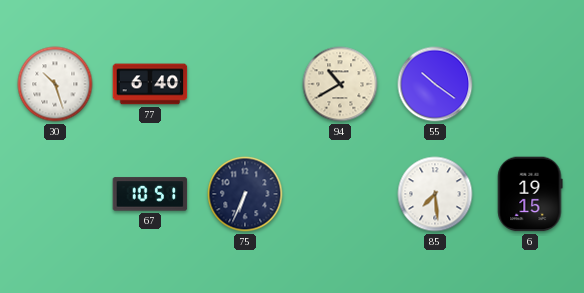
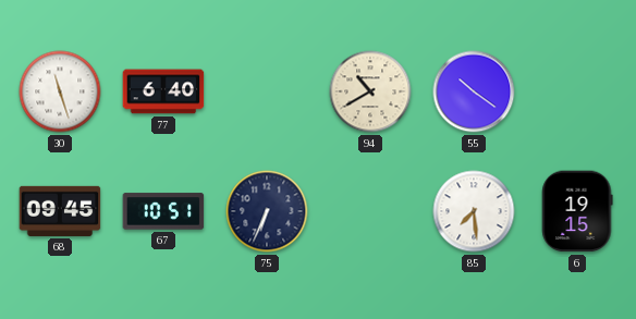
30: 10:27 -> 11:27 (60, 91)
68: none -> 09:45 (60, 211)
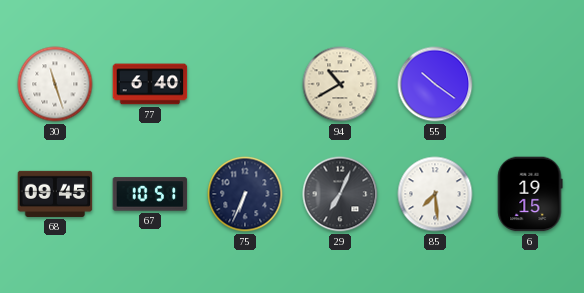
29: none -> 7:04 (340, 194)
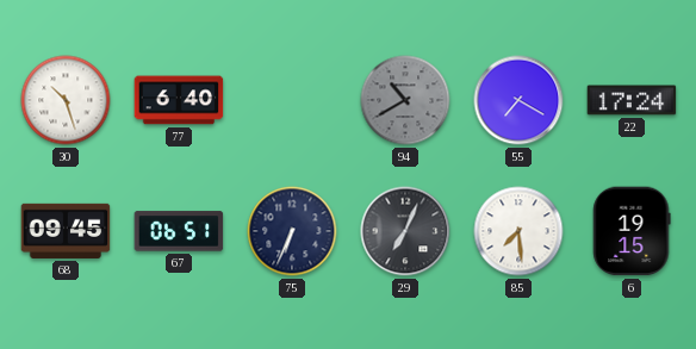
30: 11:27 -> 10:27 (66, 100)
94 dial: cream -> grey (405, 100)
55: 10:21 -> 7:20 (518, 100)
22: none -> 17:24 (632, 100)
67: 10:51 -> 06:51 (179, 231)
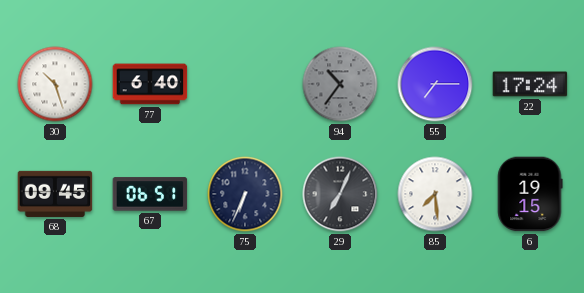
94: 10:40 -> 10:36 (340, 84)
55: 7:20 -> 7:15 (435, 84)
